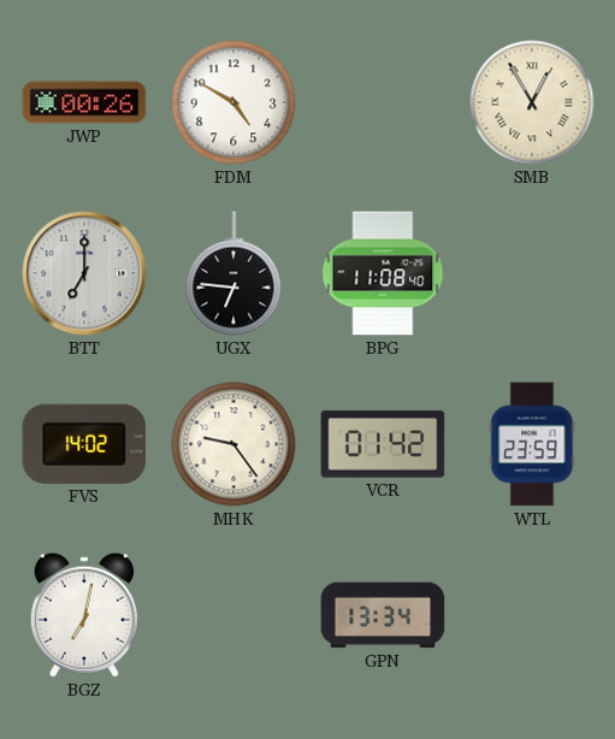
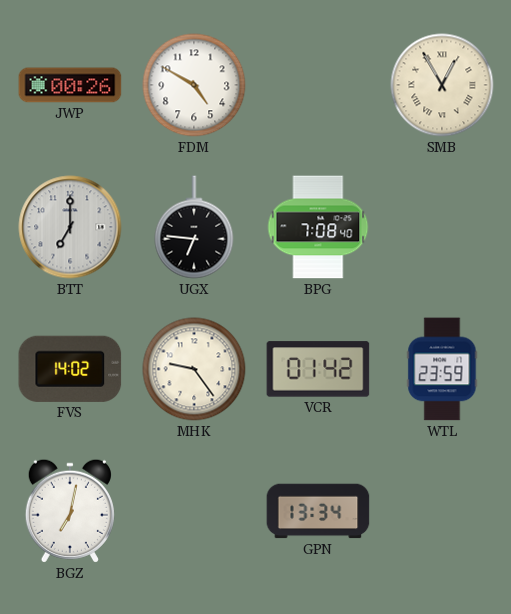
BPG: 11:08 -> 7:08 (318, 227)
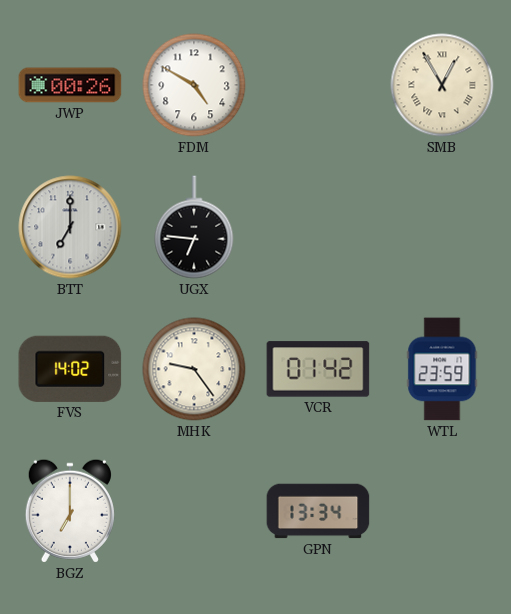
BPG: 7:08 -> none (318, 227)
BGZ: 7:02 -> 7:00 (70, 511)
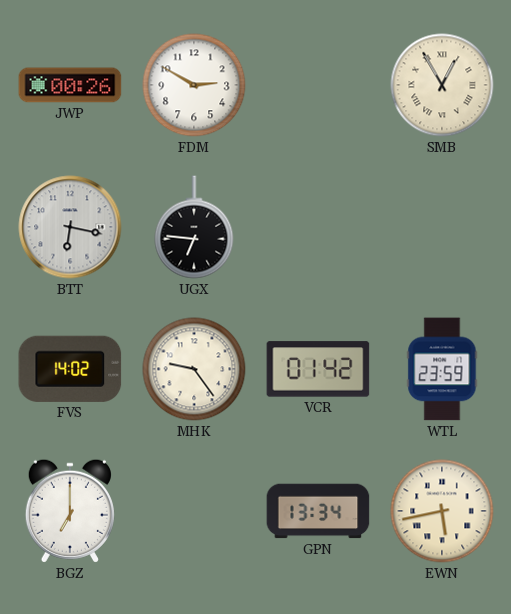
FDM: 4:50 -> 2:50 (194, 85)
BTT: 7:00 -> 6:17 (70, 227)
EWN: none -> 5:43 (442, 511)
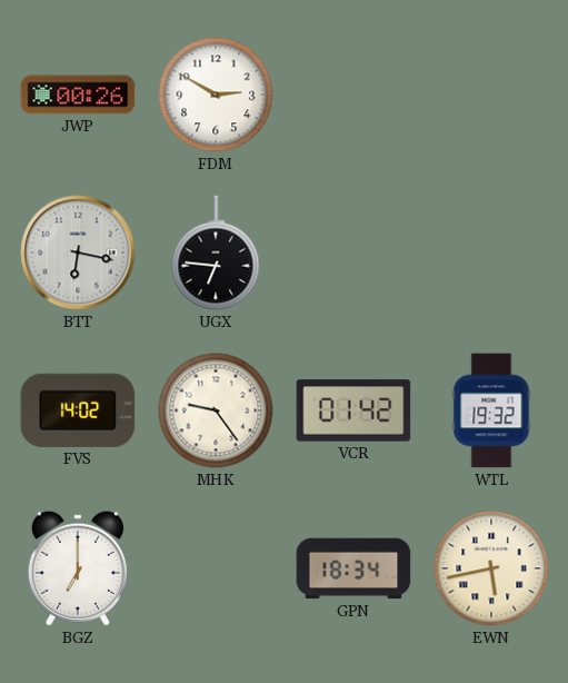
SMB: 12:55 -> none (442, 85)
WTL: 23:59 -> 19:32 (491, 410)
GPN: 13:34 -> 18:34 (353, 568)
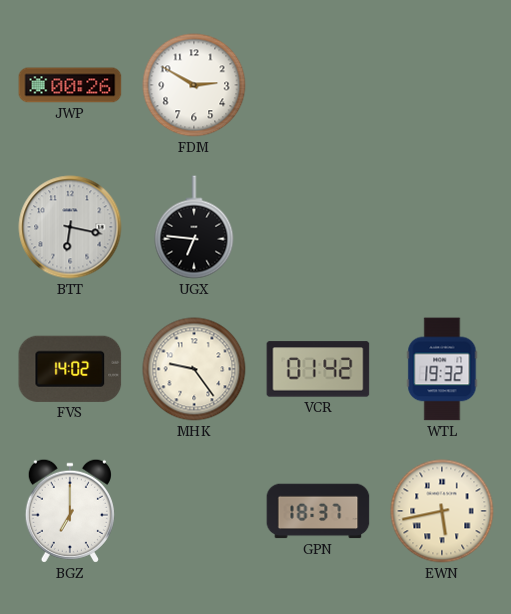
GPN: 18:34 -> 18:37 (318, 511)
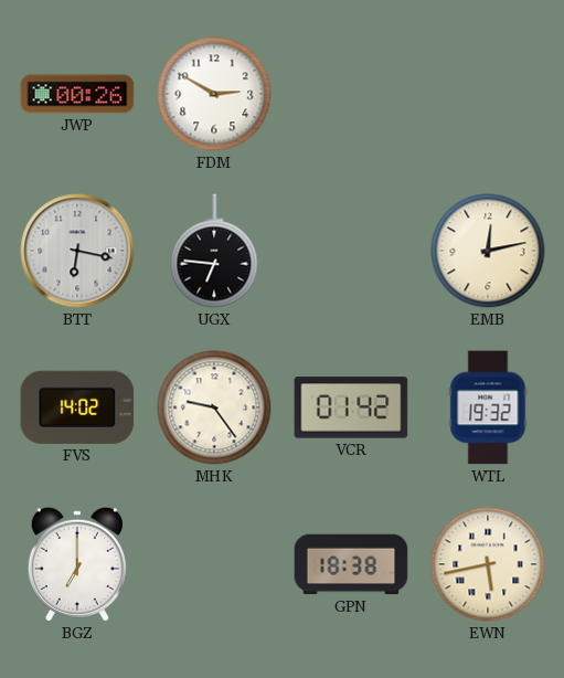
EMB: none -> 12:13 (488, 251)
GPN: 18:37 -> 18:38 (351, 564)
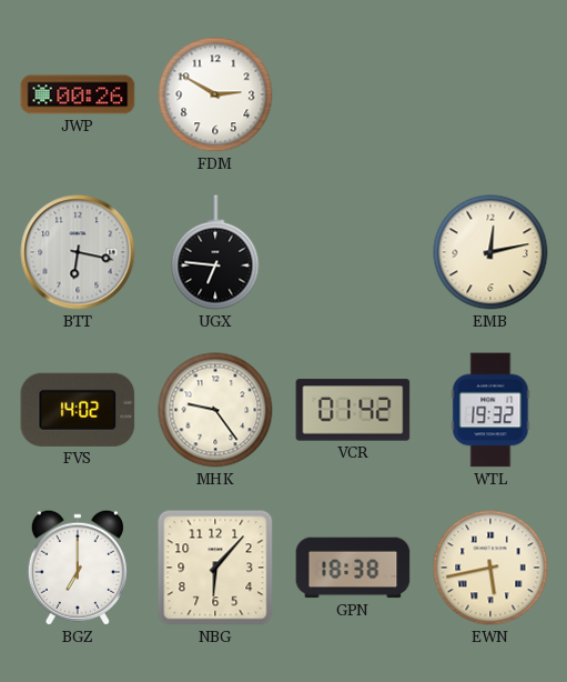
NBG: none -> 6:07 (215, 568)
